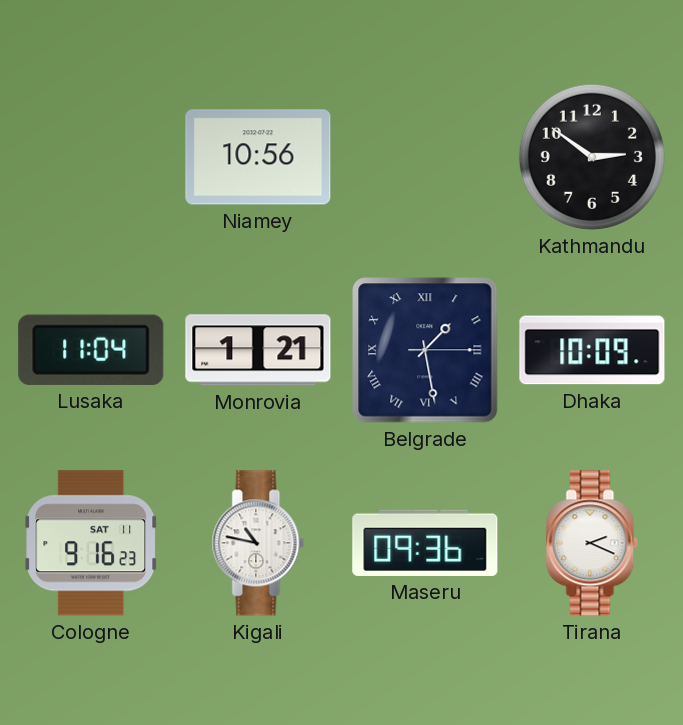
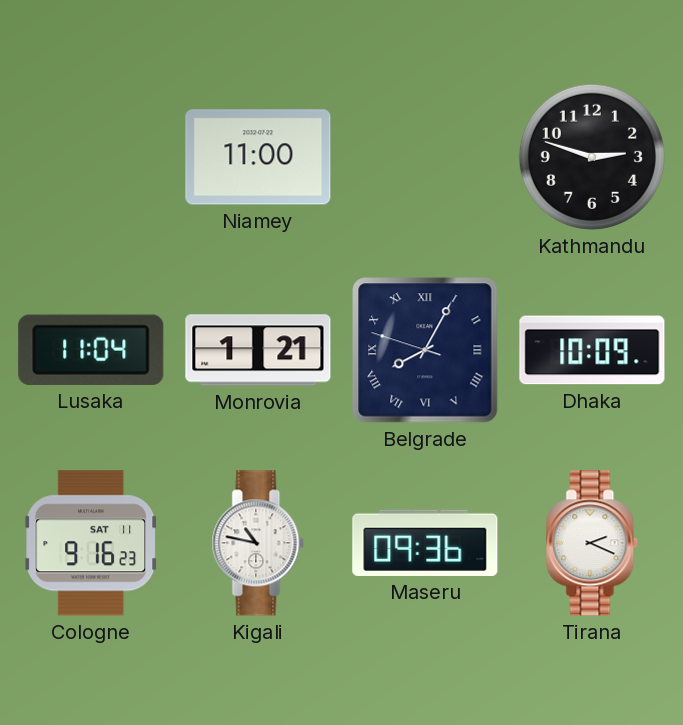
Niamey: 10:56 -> 11:00 (258, 157)
Kathmandu: 2:51 -> 2:48 (592, 157)
Belgrade: 1:28 -> 8:04 (425, 350)
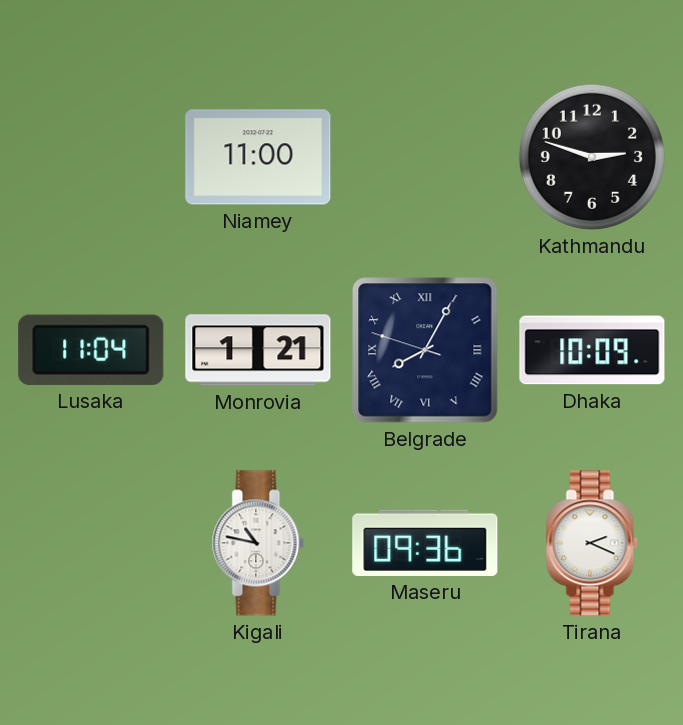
Cologne: 9:16 -> none (92, 543)
